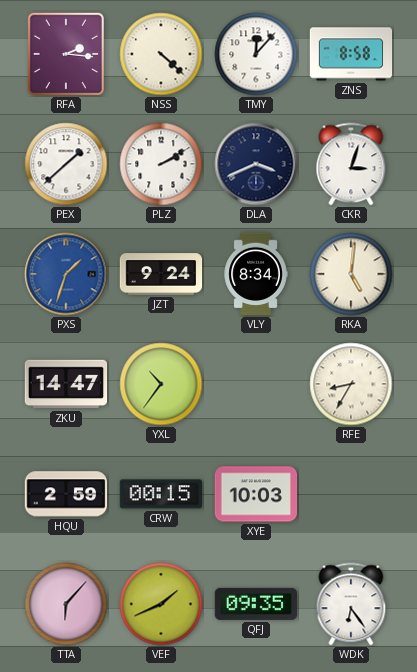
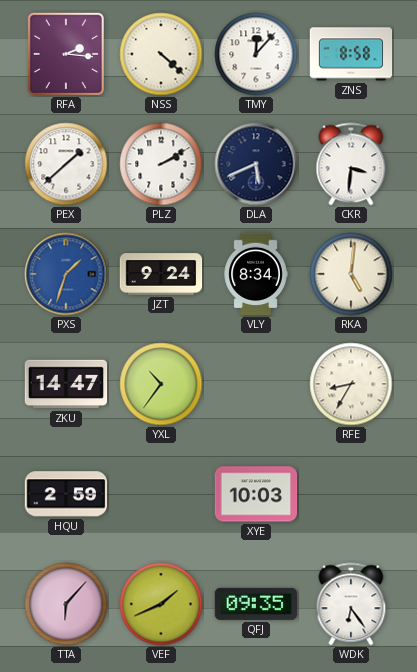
DLA: 3:41 -> 5:41 (256, 164)
CKR: 3:03 -> 3:31 (351, 164)
CRW: 00:15 -> none (160, 494)
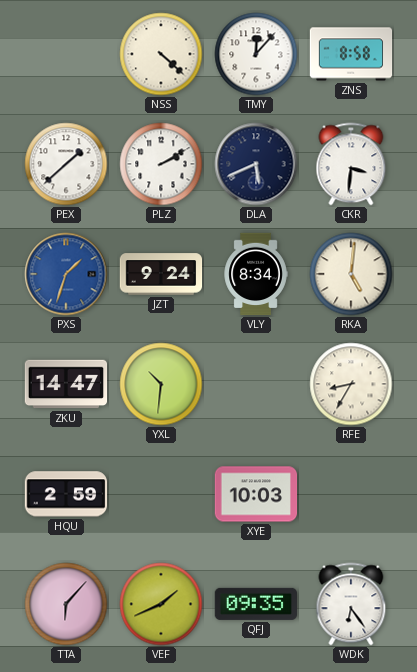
RFA: 2:16 -> none (66, 54)
YXL: 10:36 -> 10:31 (161, 384)
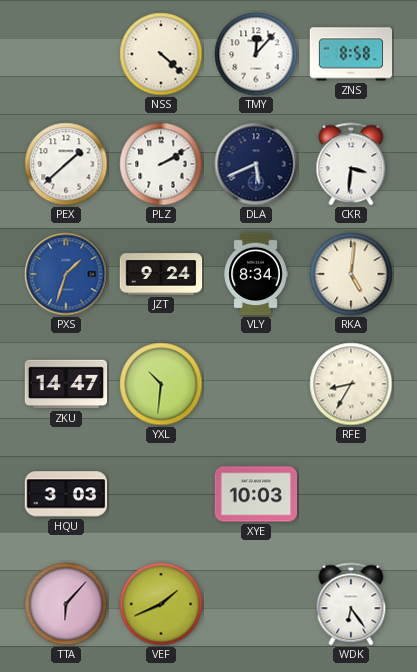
HQU: 2:59 -> 3:03 (66, 494)
QFJ: 09:35 -> none (255, 604)
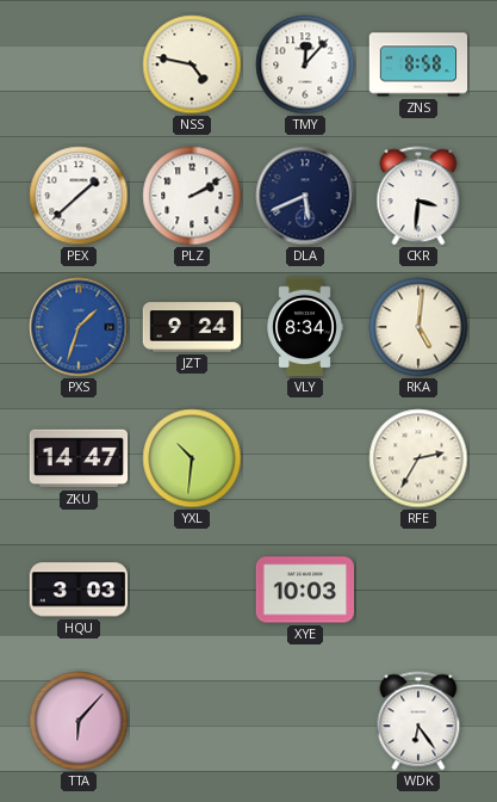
NSS: 4:22 -> 4:47 (192, 64)
RFE: 8:35 -> 2:35 (418, 458)
VEF: 1:41 -> none (161, 604)
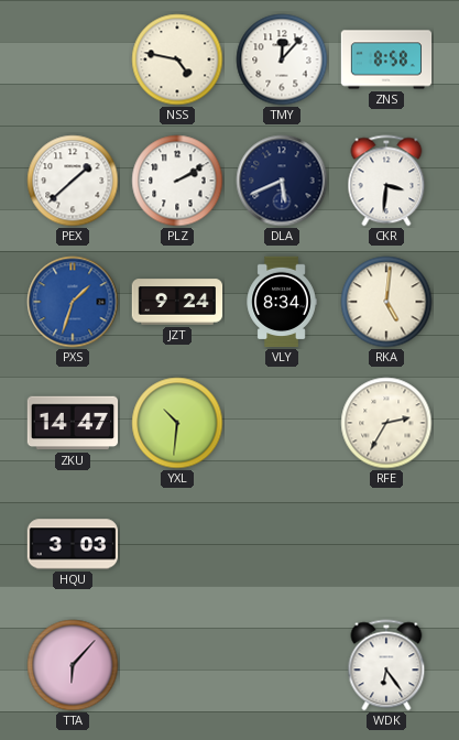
XYE: 10:03 -> none (305, 590)
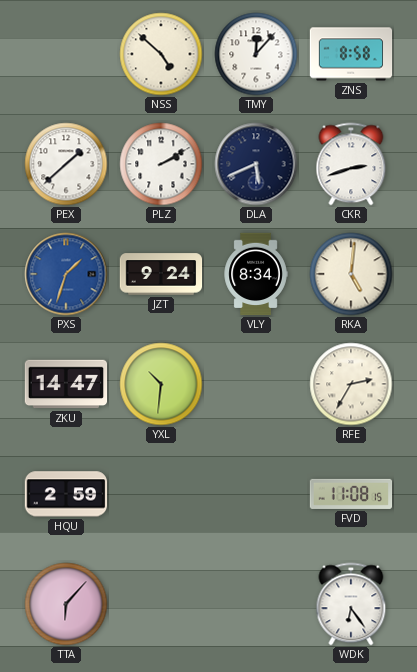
NSS: 4:47 -> 4:52 (161, 54)
CKR: 3:31 -> 2:42 (351, 164)
HQU: 3:03 -> 2:59 (66, 494)
FVD: none -> 11:08 (351, 494)
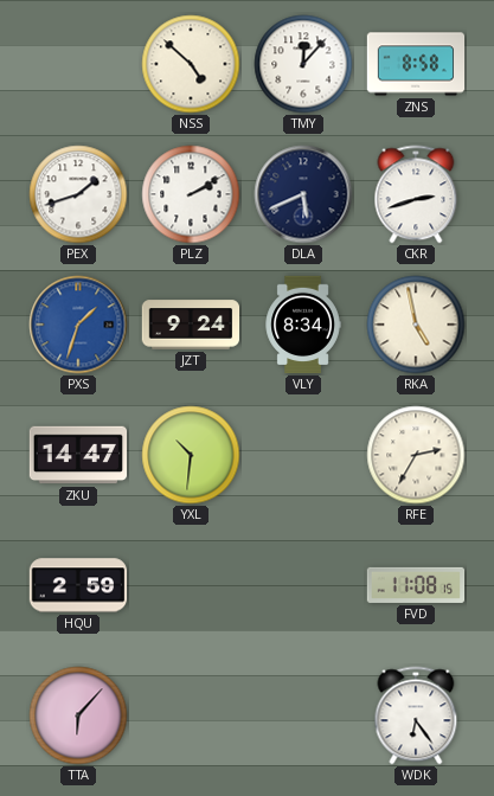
PEX: 1:38 -> 1:42 (78, 194)
RKA: 5:01 -> 4:58 (416, 325)
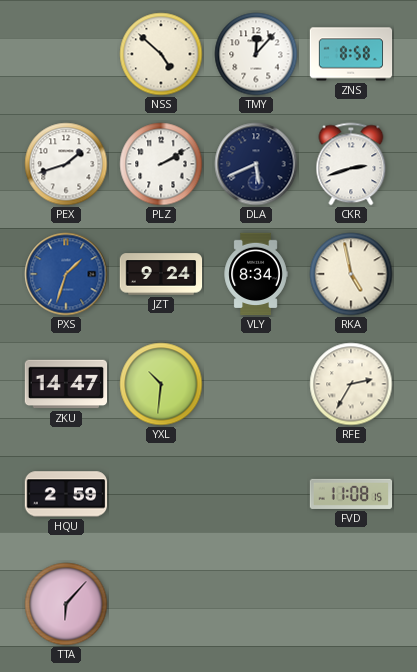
WDK: 6:24 -> none (416, 715)
